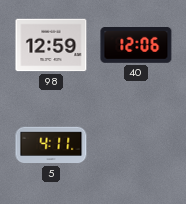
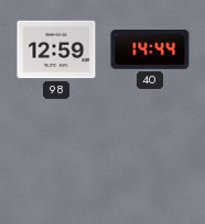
40: 12:06 -> 14:44 (150, 51)
5: 4:11 -> none (51, 145)
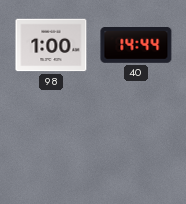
98: 12:59 -> 1:00 (51, 45)
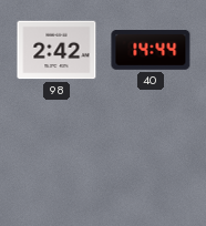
98: 1:00 -> 2:42 (56, 50)
